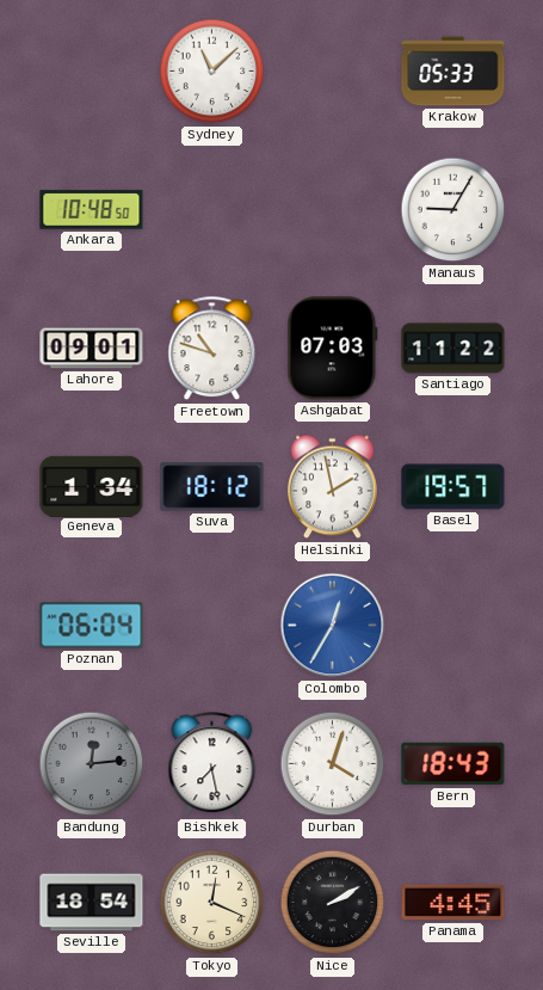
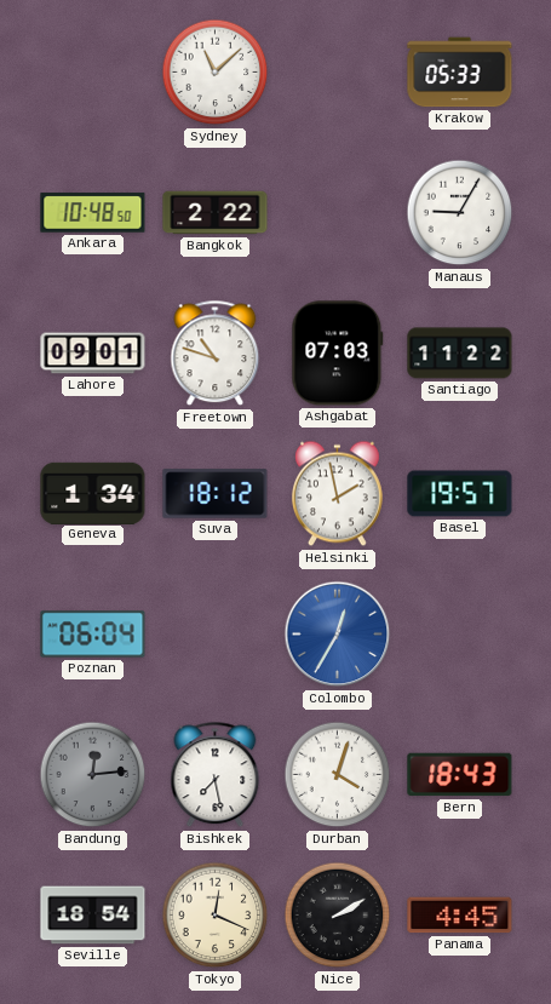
Bangkok: none -> 2:22 (216, 213)
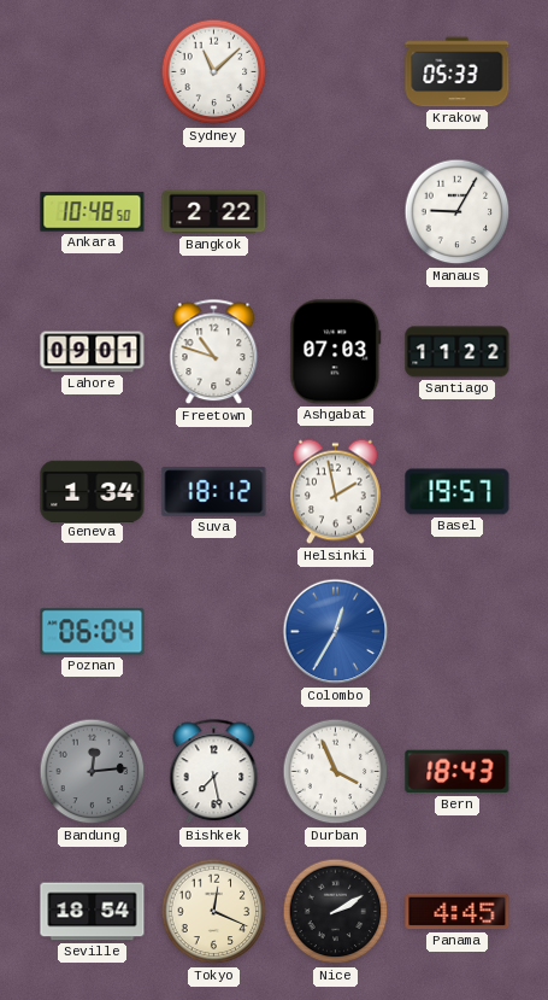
Durban: 4:03 -> 3:56 (336, 772)
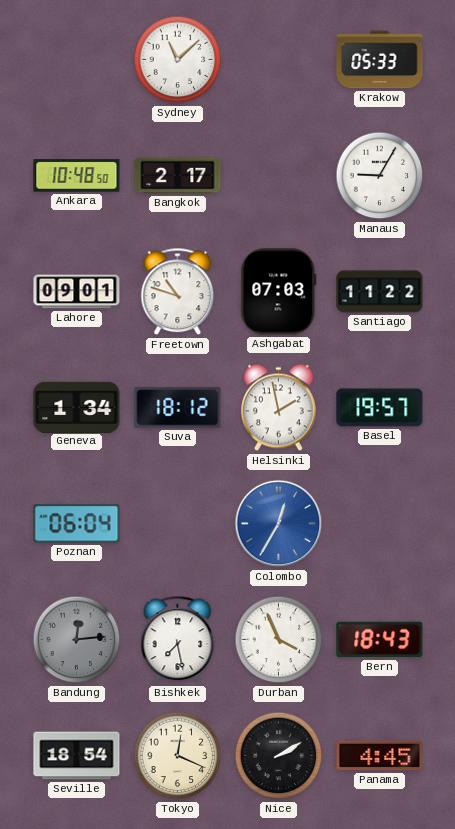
Bangkok: 2:22 -> 2:17 (178, 176)
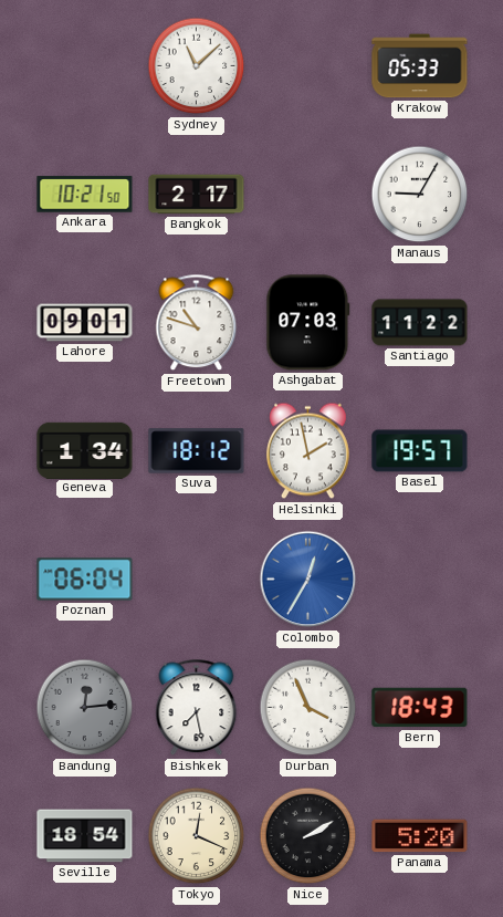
Ankara: 10:48 -> 10:21 (85, 195)
Panama: 4:45 -> 5:20 (420, 836)
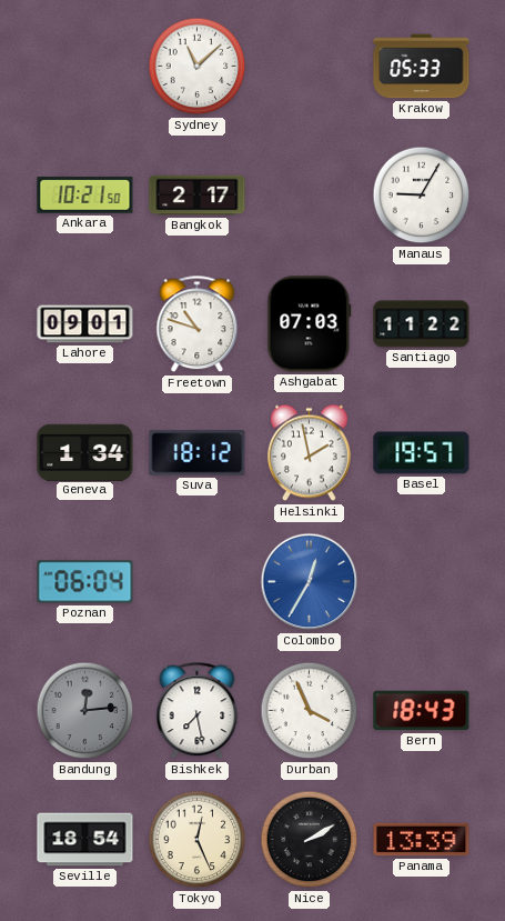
Tokyo: 12:19 -> 12:26 (198, 840)
Panama: 5:20 -> 13:39 (422, 840)
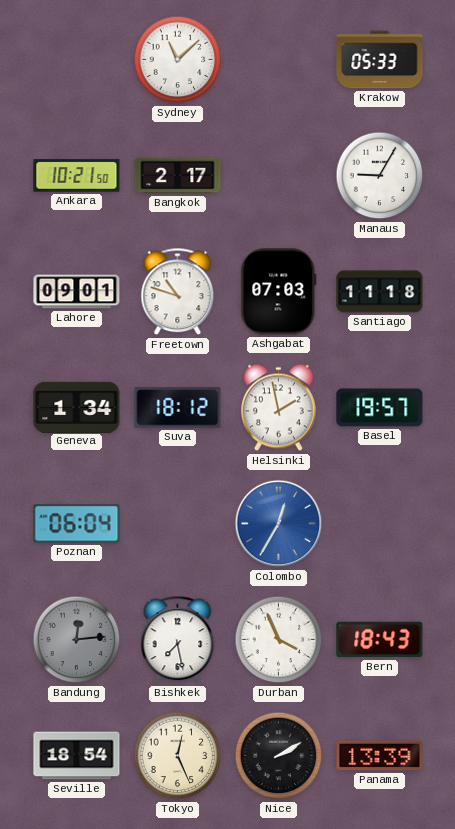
Santiago: 11:22 -> 11:18 (380, 292)
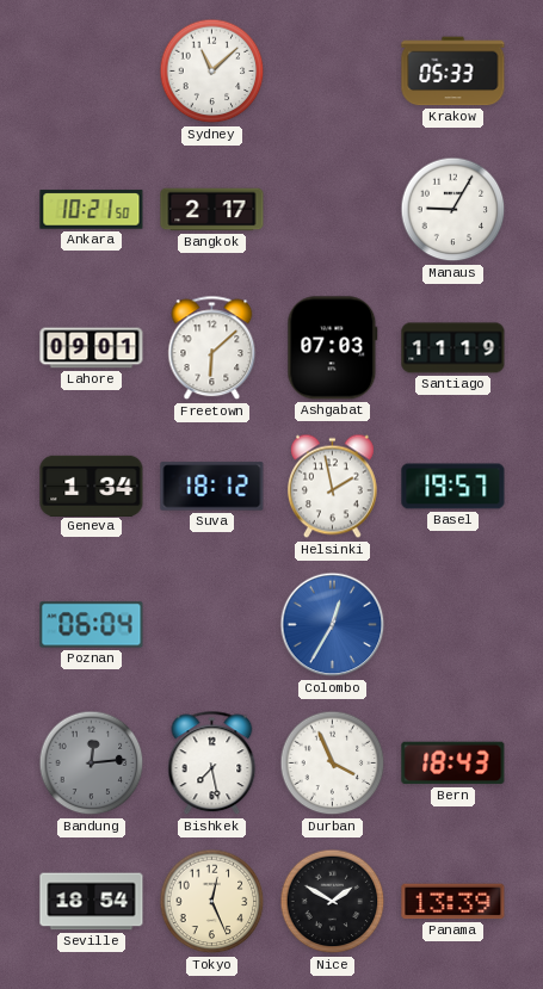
Freetown: 10:48 -> 6:08 (212, 348)
Santiago: 11:18 -> 11:19 (453, 348)
Nice: 2:10 -> 1:50 (333, 902)
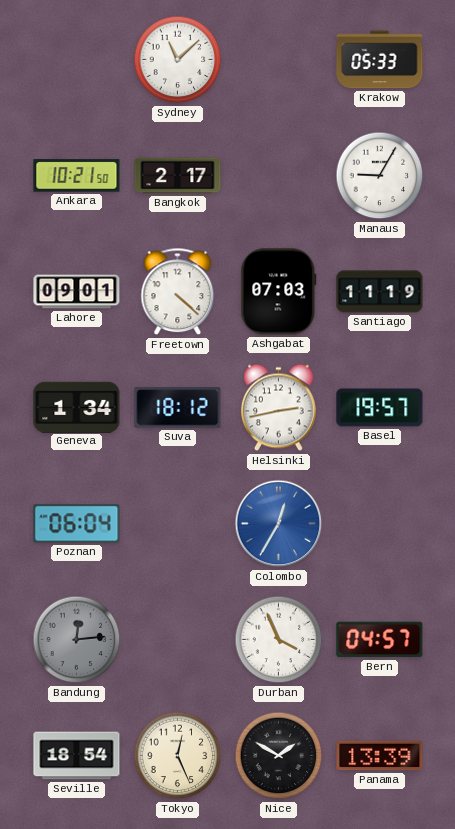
Freetown: 6:08 -> 4:22 (178, 292)
Helsinki: 1:58 -> 2:43 (278, 408)
Bishkek: 7:28 -> none (212, 764)
Bern: 18:43 -> 04:57 (380, 640)
